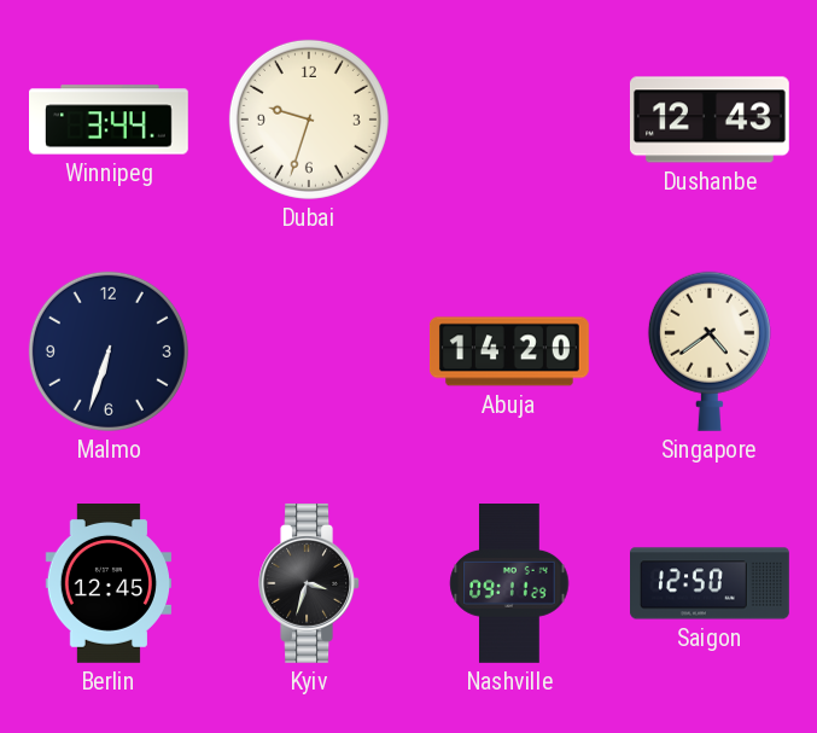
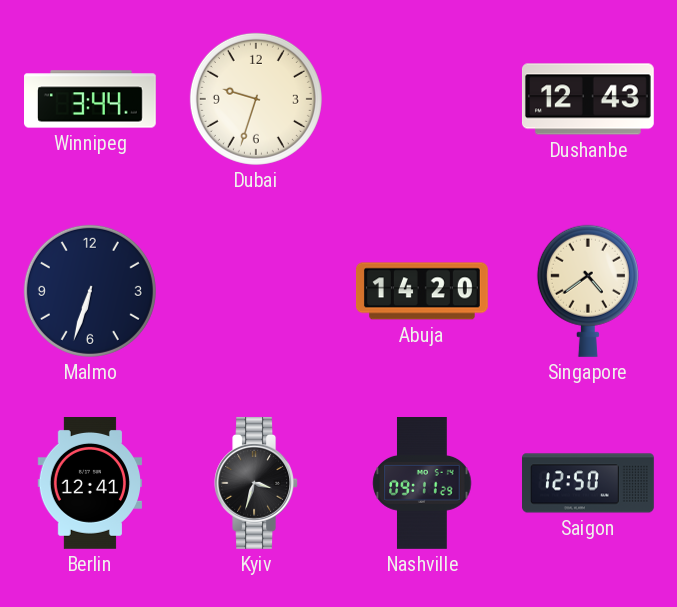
Berlin: 12:45 -> 12:41 (89, 484)
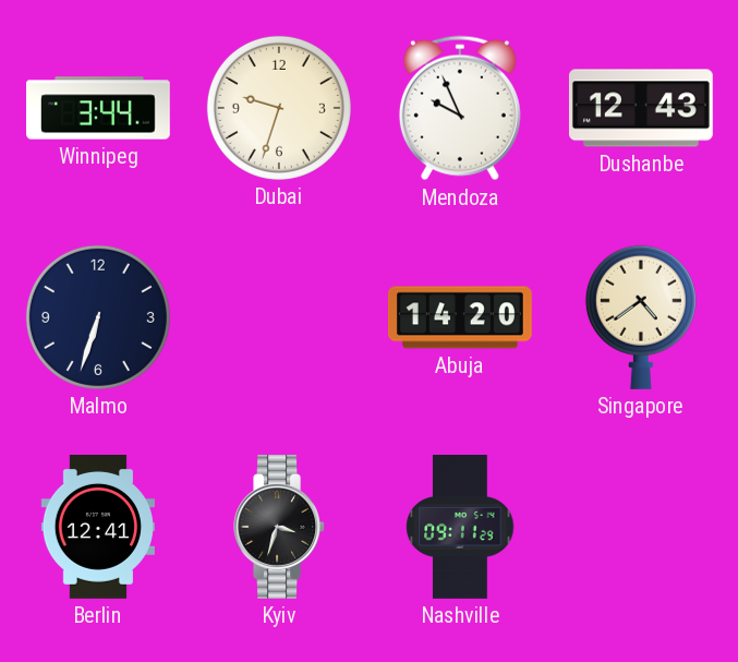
Mendoza: none -> 9:56 (460, 108)
Saigon: 12:50 -> none (589, 483)
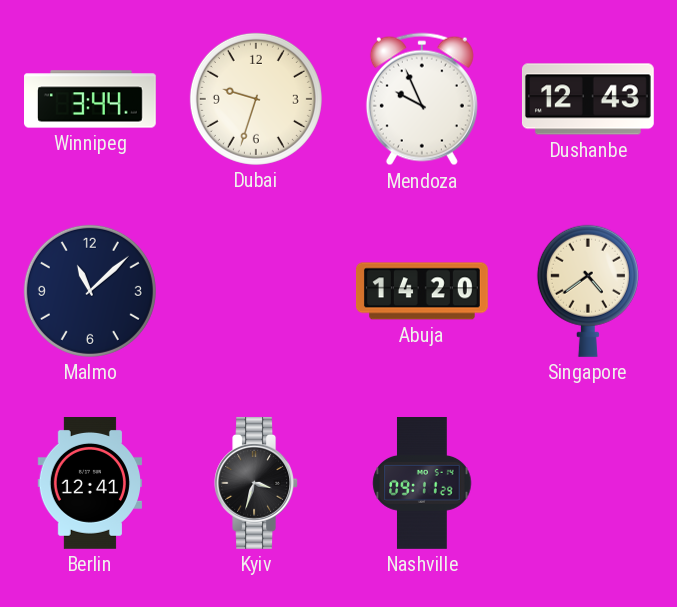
Malmo: 6:33 -> 11:08 (90, 291)
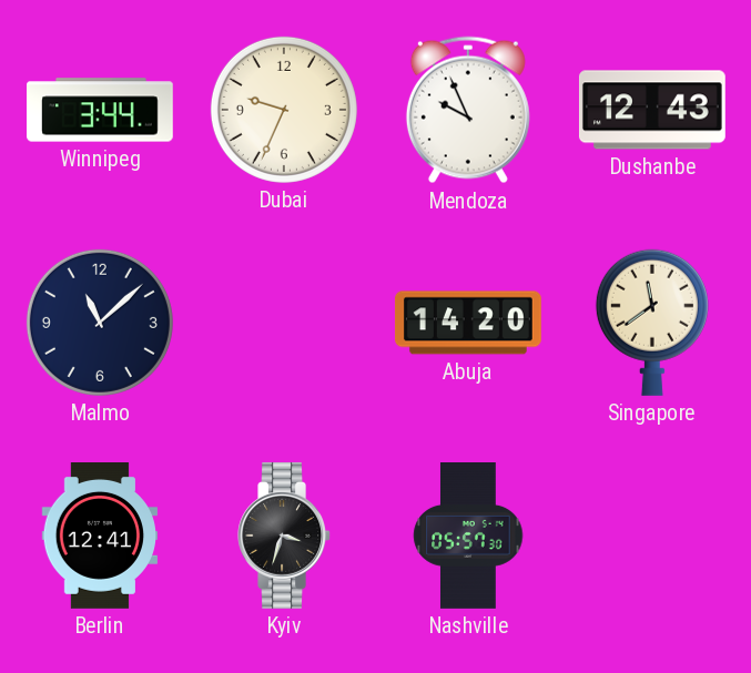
Dubai: 9:33 -> 9:34 (284, 110)
Singapore: 4:39 -> 11:39 (652, 323)
Nashville: 09:11 -> 05:57 (468, 537)
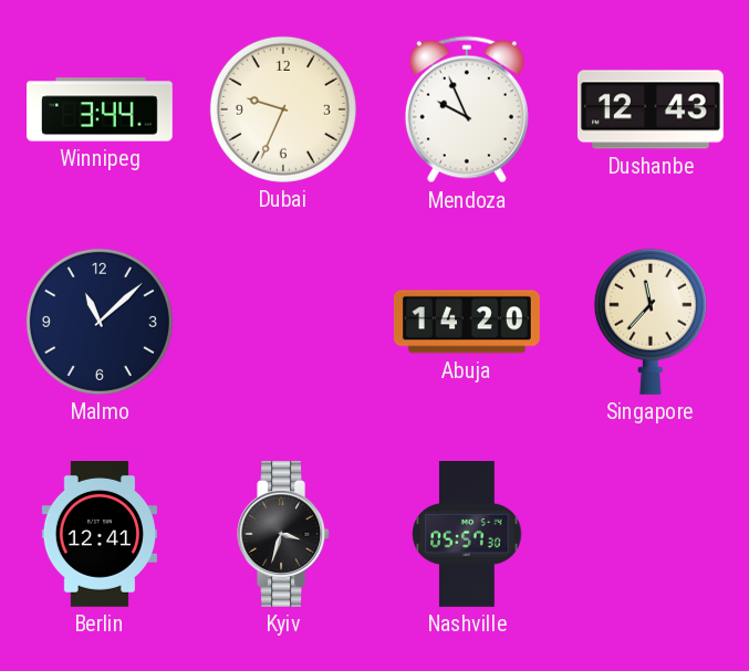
Singapore: 11:39 -> 11:37 (651, 322)
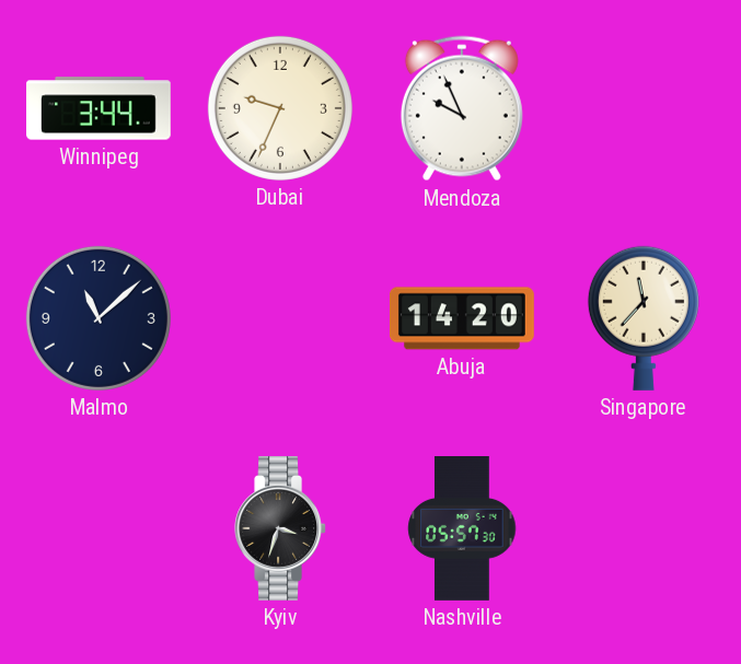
Dushanbe: 12:43 -> none (651, 109)
Berlin: 12:41 -> none (98, 535)
